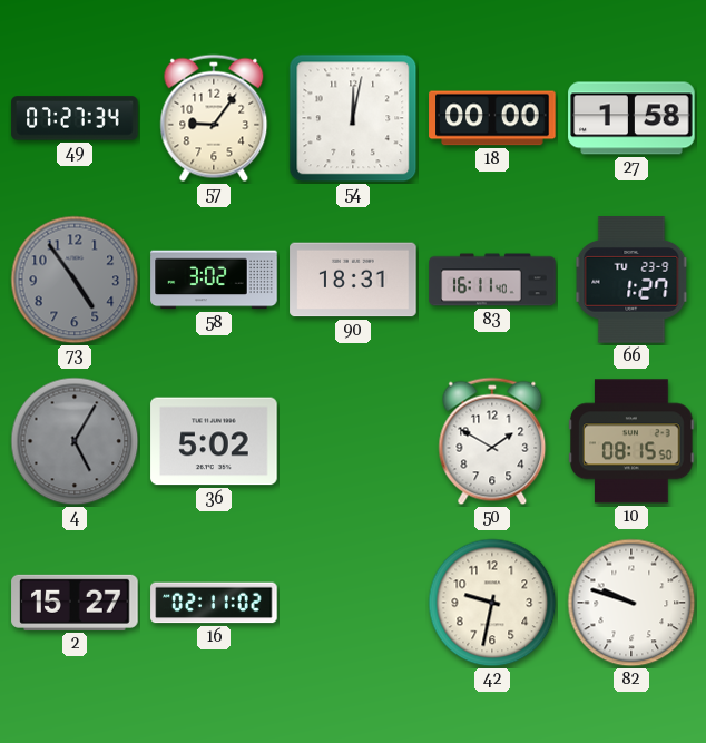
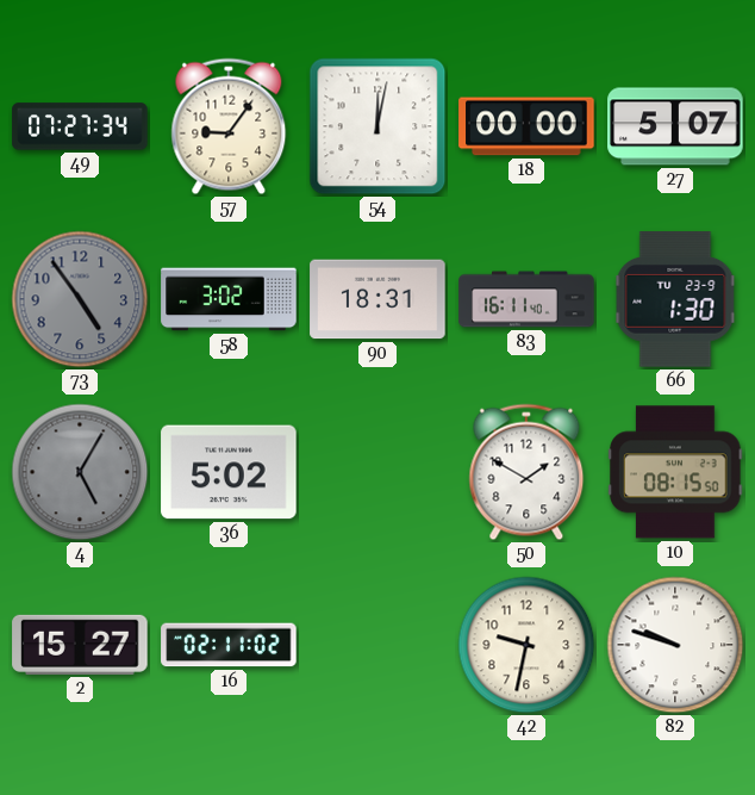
27: 1:58 -> 5:07 (675, 126)
66: 1:27 -> 1:30 (675, 299)
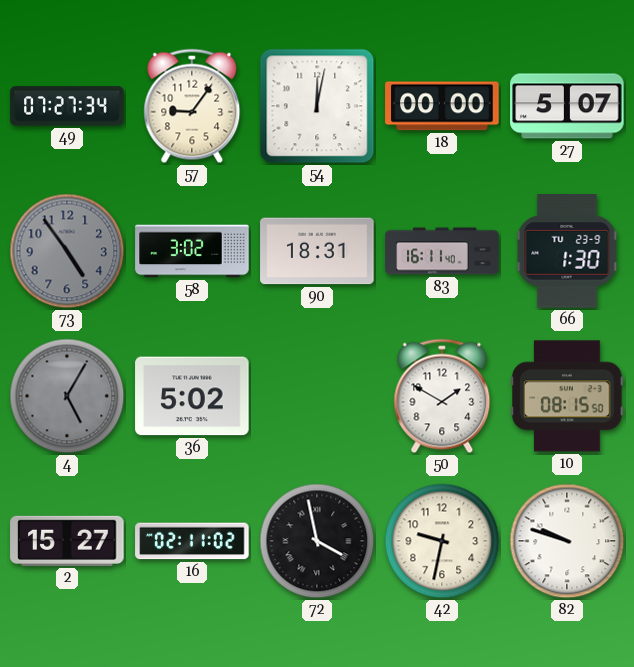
72: none -> 3:58 (317, 541)
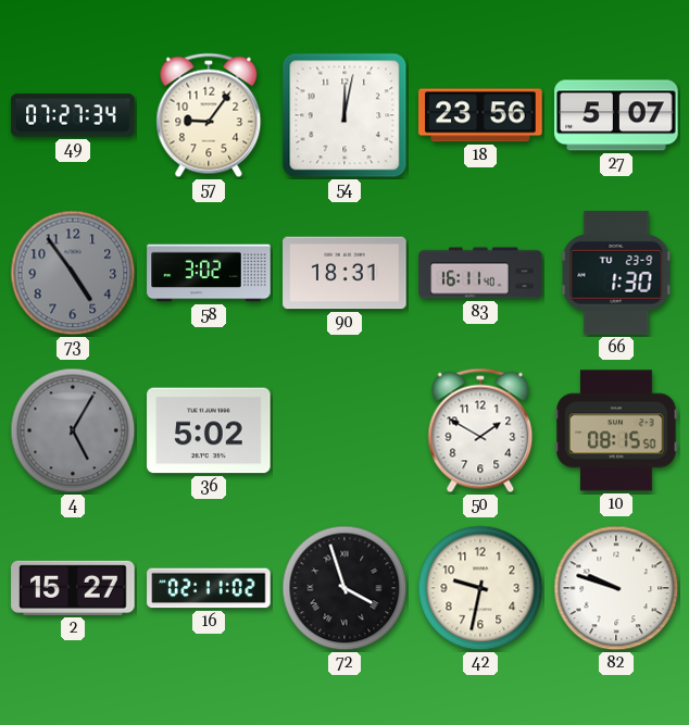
18: 00:00 -> 23:56 (480, 115)
72: 3:58 -> 3:57 (344, 588)
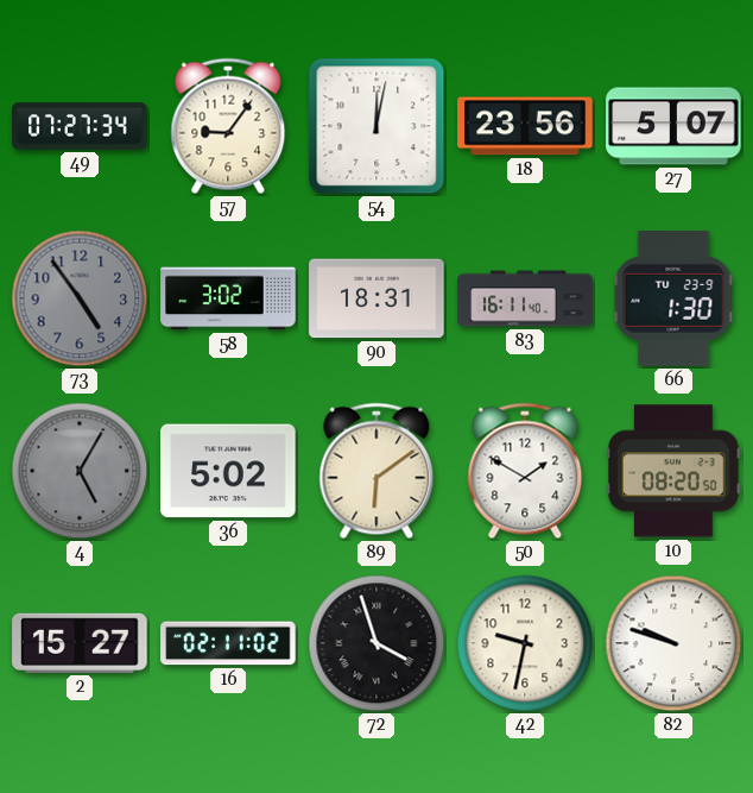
89: none -> 6:09 (376, 471)
10: 08:15 -> 08:20 (673, 471)
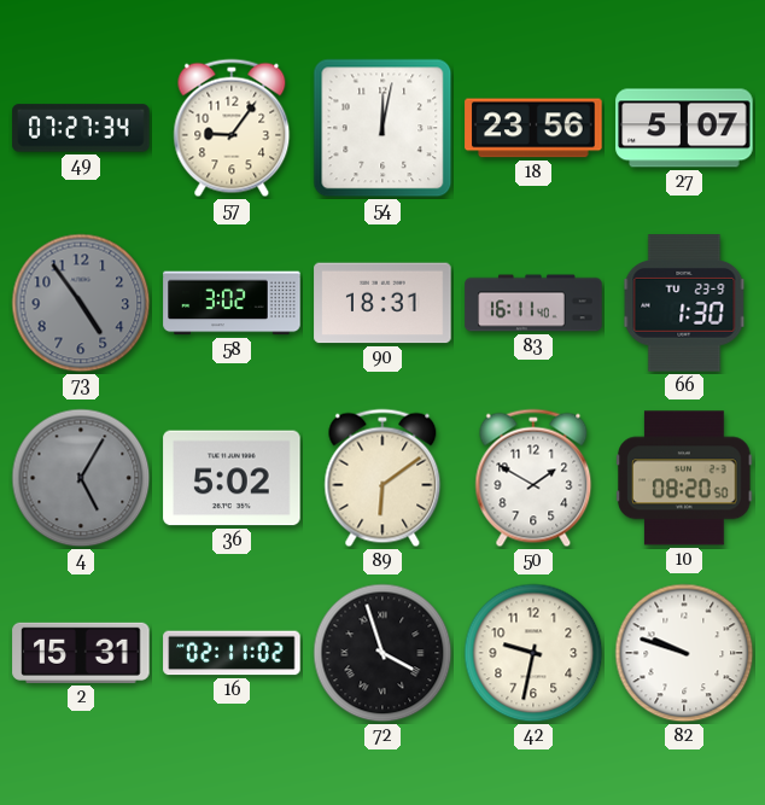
2: 15:27 -> 15:31 (81, 653)
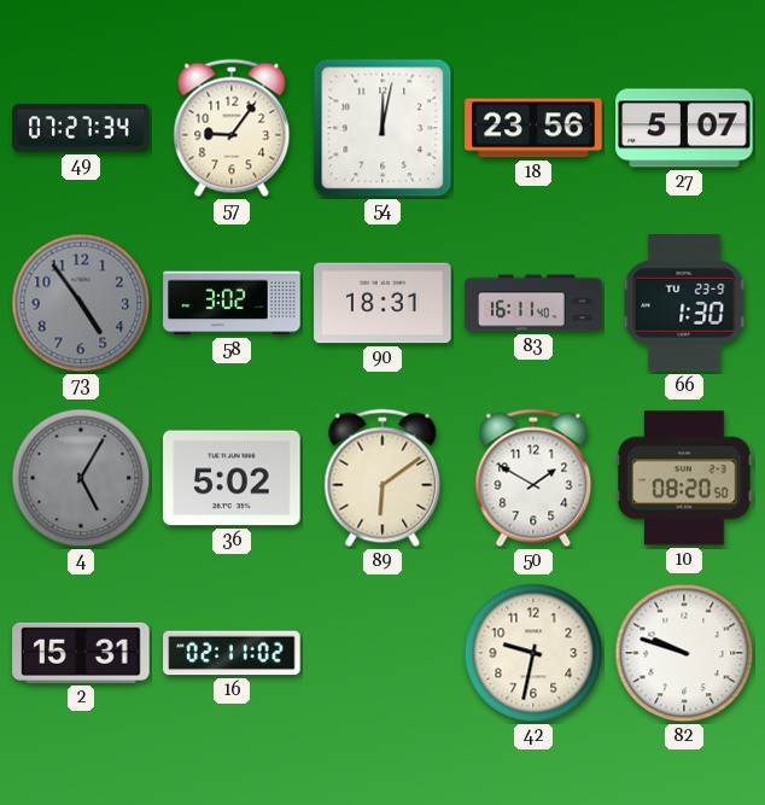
72: 3:57 -> none (382, 653)
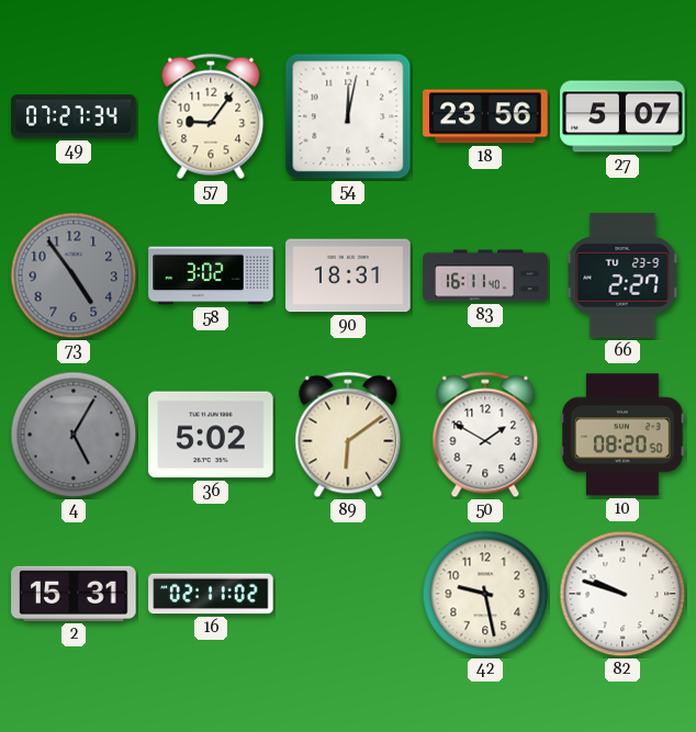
66: 1:30 -> 2:27 (622, 275)
42: 9:32 -> 9:28 (485, 594)
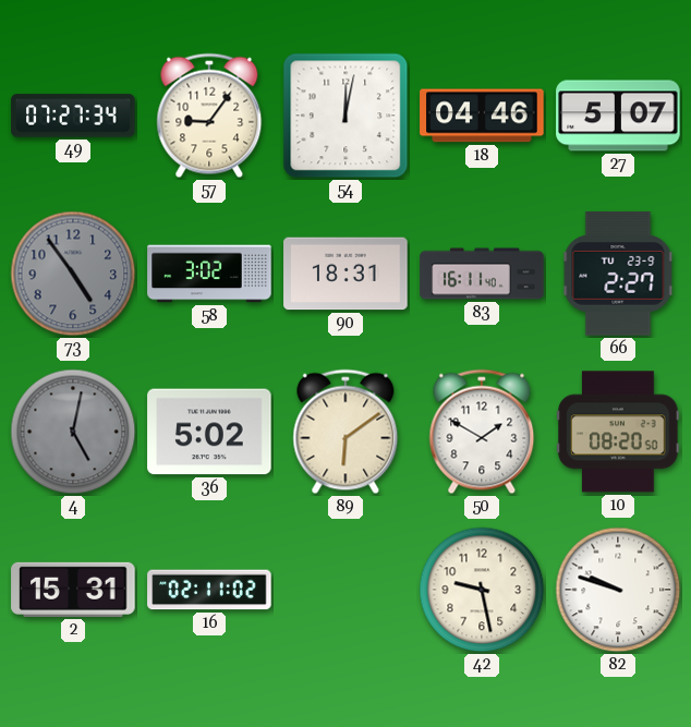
18: 23:56 -> 04:46 (482, 116)
4: 5:05 -> 5:02 (73, 432)
